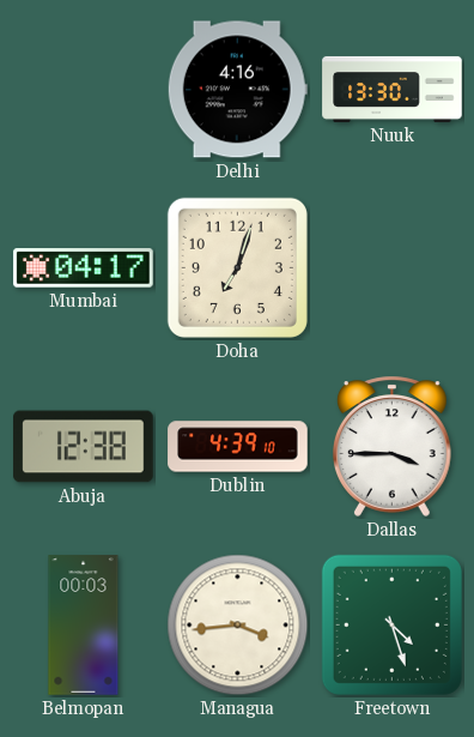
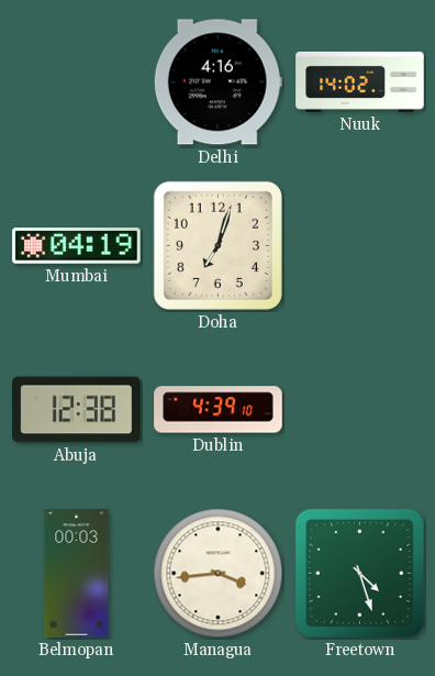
Nuuk: 13:30 -> 14:02 (360, 81)
Mumbai: 04:17 -> 04:19 (77, 246)
Dallas: 3:45 -> none (393, 446)
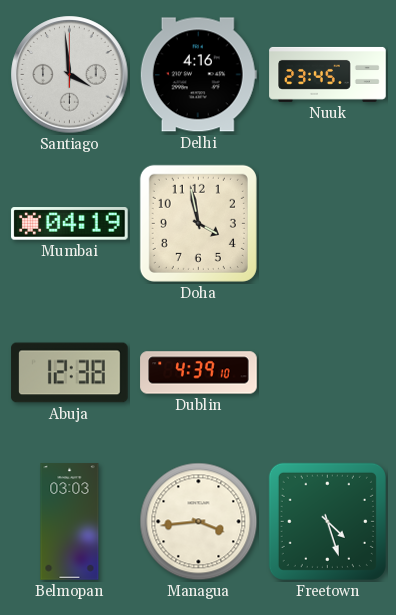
Santiago: none -> 3:59 (70, 75)
Nuuk: 14:02 -> 23:45 (328, 74)
Doha: 7:03 -> 3:58 (198, 223)
Belmopan: 00:03 -> 03:03 (70, 522)
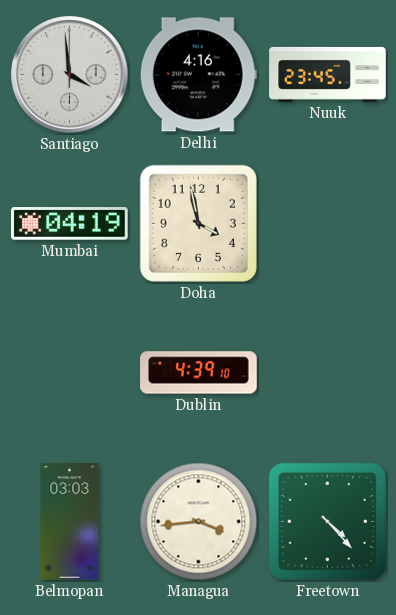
Abuja: 12:38 -> none (70, 373)
Freetown: 4:27 -> 4:23 (327, 521)
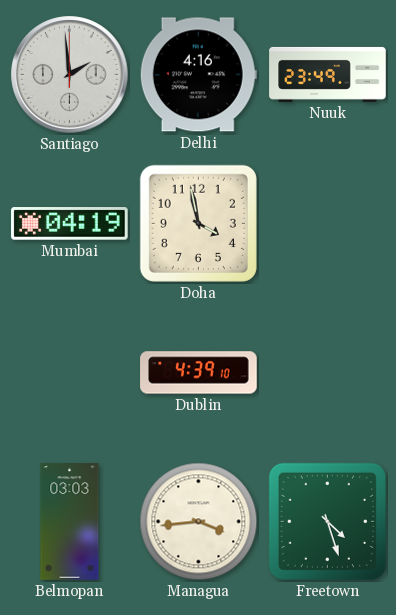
Santiago: 3:59 -> 1:59 (70, 75)
Nuuk: 23:45 -> 23:49 (328, 74)
Freetown: 4:23 -> 4:27 (327, 521)
